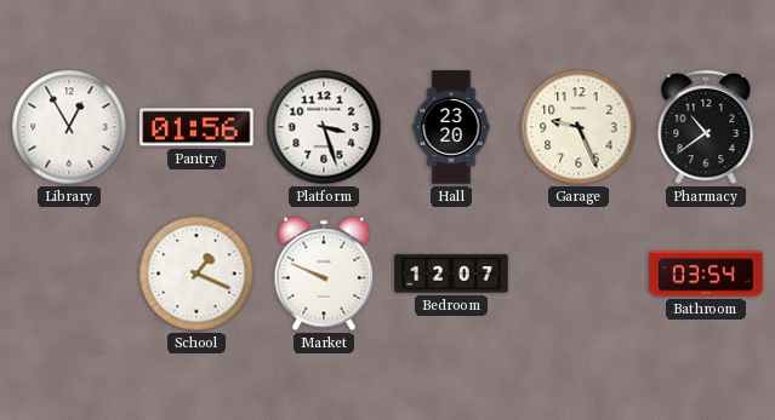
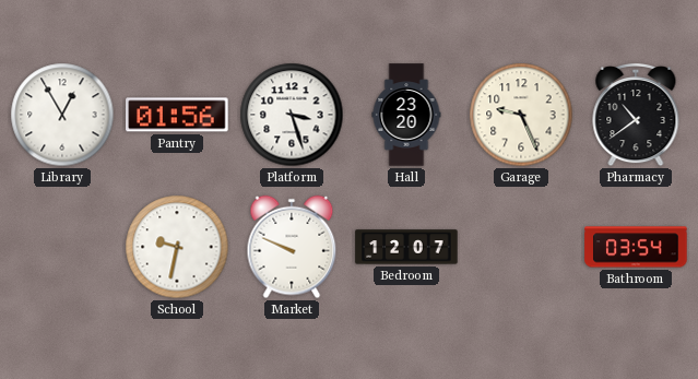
School: 1:19 -> 9:32 (177, 247)
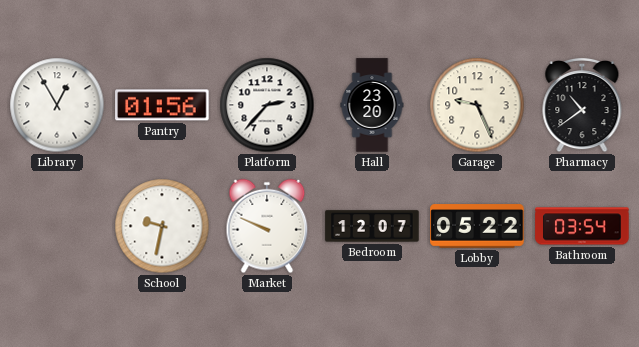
Platform: 3:27 -> 2:37 (267, 105)
Lobby: none -> 05:22 (477, 226)
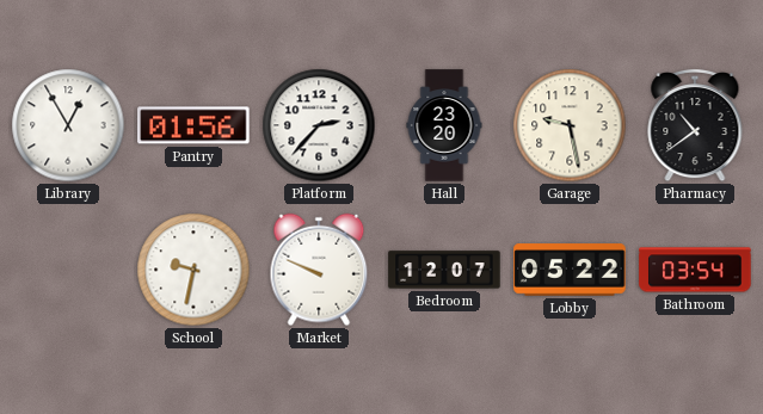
Garage: 9:26 -> 9:28 (570, 125)
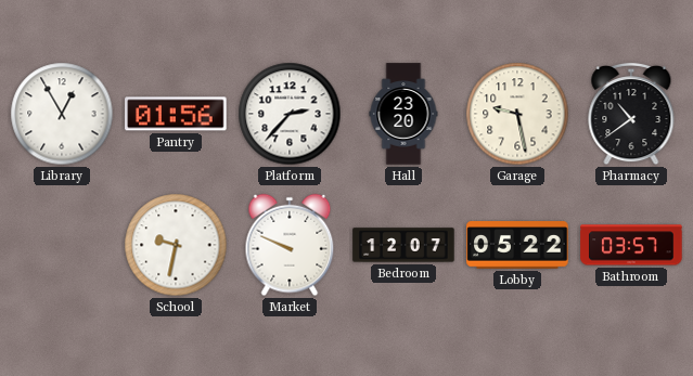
Bathroom: 03:54 -> 03:57 (631, 245)
